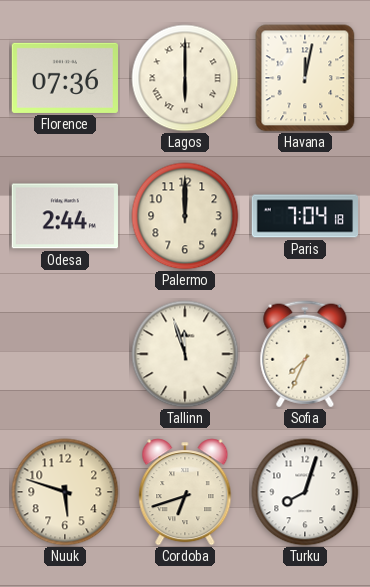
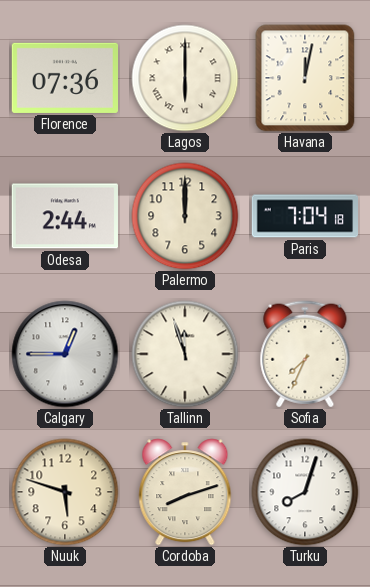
Calgary: none -> 12:45 (65, 354)
Cordoba: 6:42 -> 8:12 (185, 492)
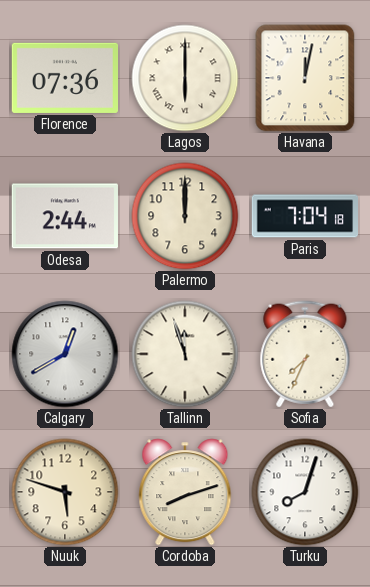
Calgary: 12:45 -> 12:40 (65, 354)
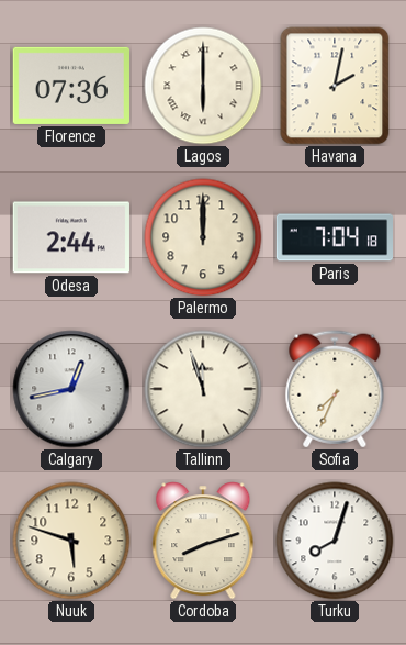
Havana: 12:02 -> 2:02 (335, 86)
Calgary: 12:40 -> 12:43 (71, 389)
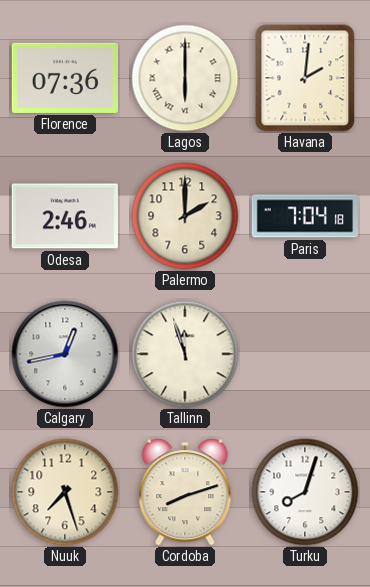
Havana: 2:02 -> 2:01 (305, 78)
Odesa: 2:44 -> 2:46 (65, 216)
Palermo: 12:00 -> 2:00 (185, 216)
Sofia: 7:34 -> none (335, 389)
Nuuk: 5:48 -> 7:27 (65, 492)
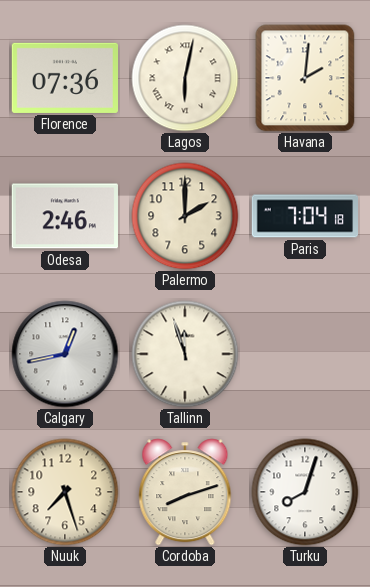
Lagos: 6:00 -> 6:02 (185, 78)
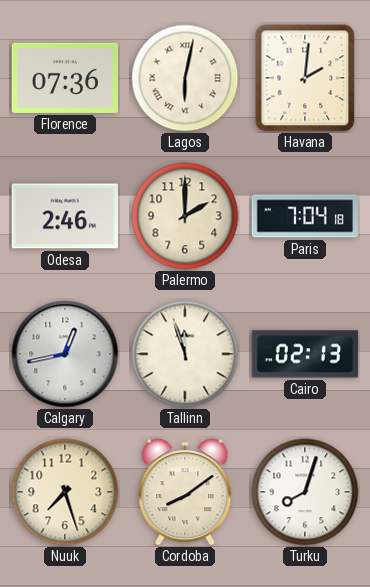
Cairo: none -> 02:13 (304, 354)
Cordoba: 8:12 -> 8:09 (185, 492)
